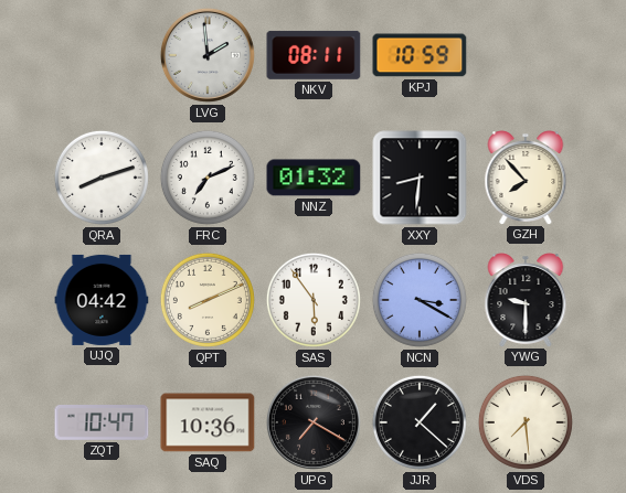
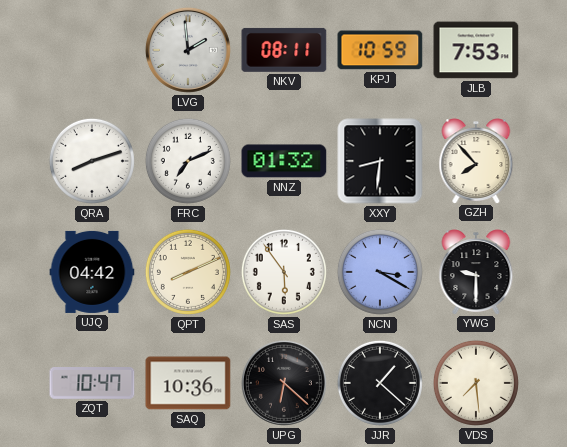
JLB: none -> 7:53 (476, 50)
UPG: 7:20 -> 6:22 (284, 383)
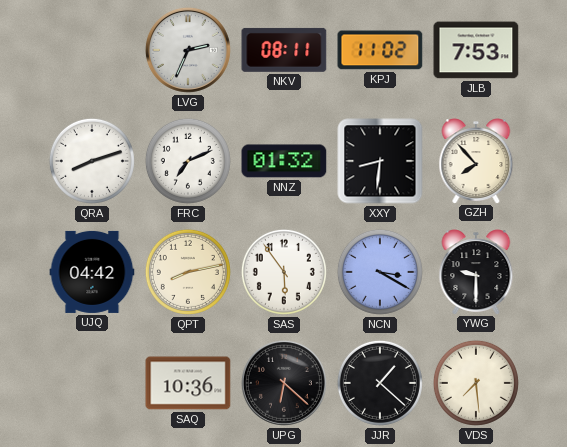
LVG: 1:59 -> 2:34 (188, 50)
KPJ: 10:59 -> 11:02 (380, 50)
QPT: 8:11 -> 8:13 (188, 272)
ZQT: 10:47 -> none (92, 384)
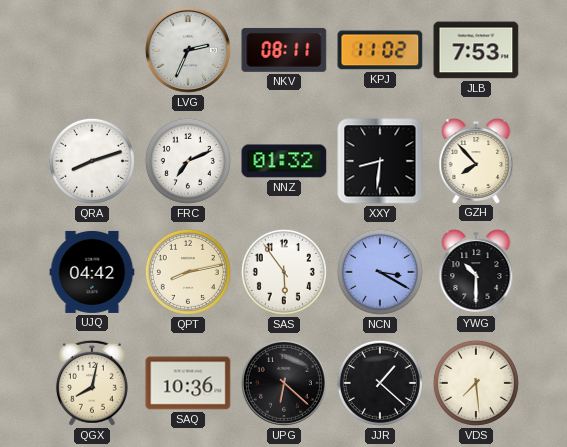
YWG: 9:30 -> 10:30 (476, 272)
QGX: none -> 8:02 (92, 383)
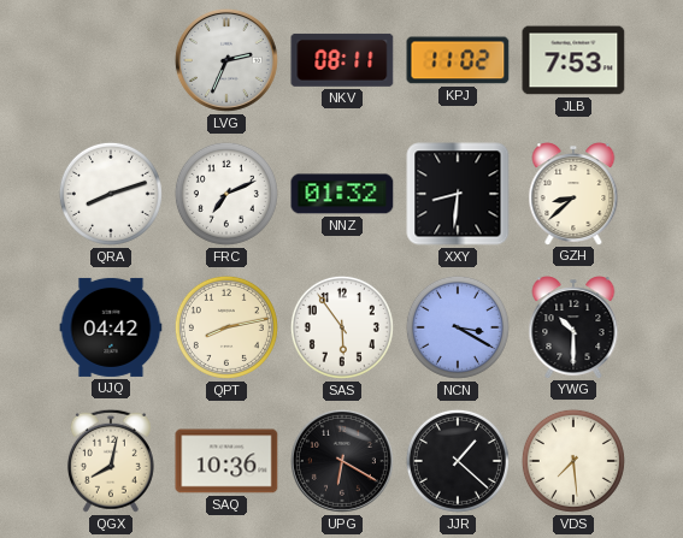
GZH: 7:53 -> 8:38 (573, 194)
UPG: 6:22 -> 6:20 (342, 461)
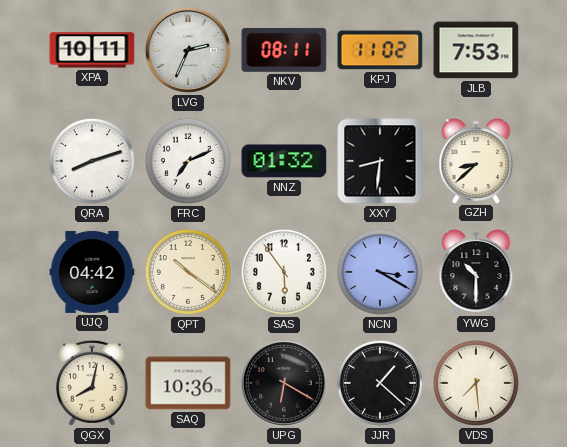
XPA: none -> 10:11 (92, 50)
QPT: 8:13 -> 10:21 (188, 272)
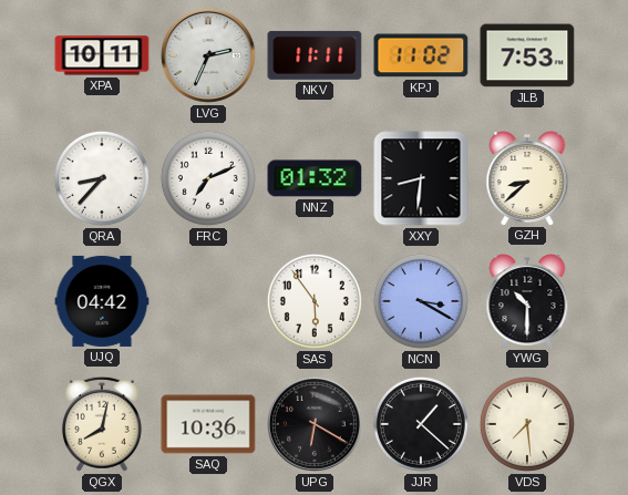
NKV: 08:11 -> 11:11 (315, 55)
QRA: 8:12 -> 8:37 (102, 178)
QPT: 10:21 -> none (188, 272)
